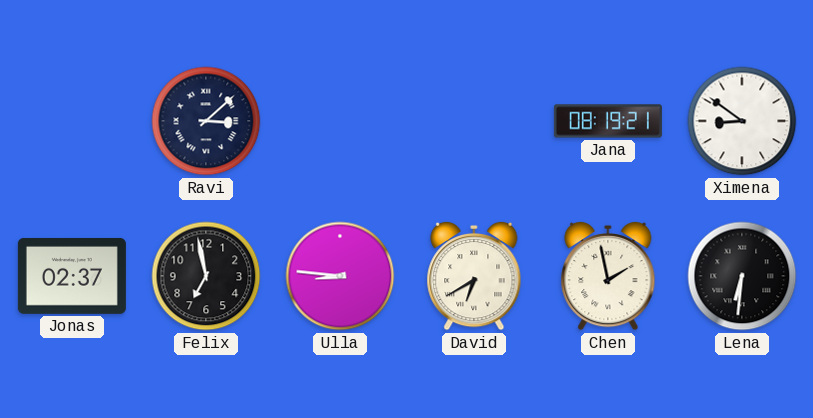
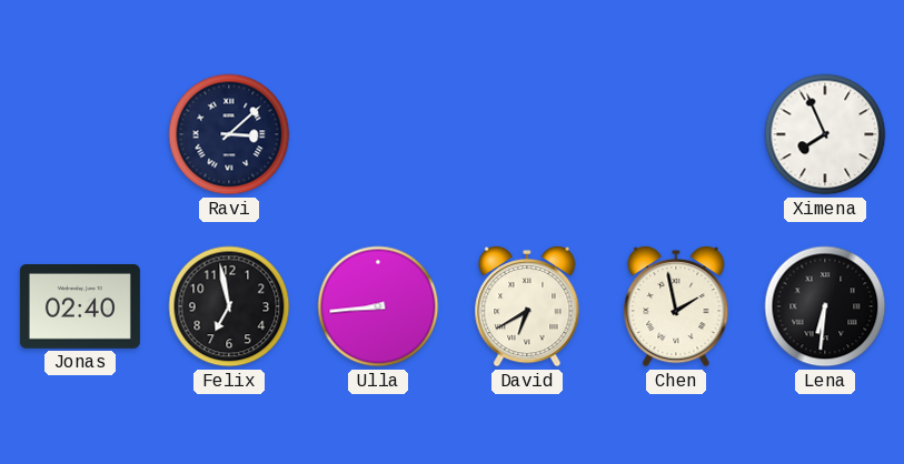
Jana: 08:19 -> none (608, 121)
Ximena: 8:51 -> 7:56 (825, 134)
Jonas: 02:37 -> 02:40 (80, 306)
Ulla: 8:46 -> 8:44 (378, 306)
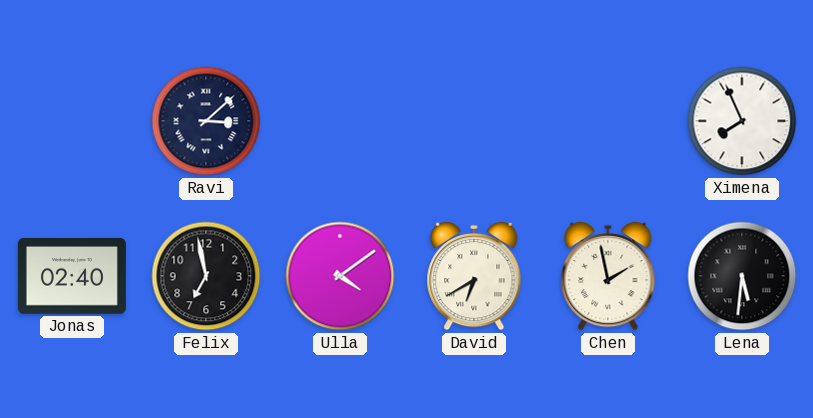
Ulla: 8:44 -> 4:09 (340, 276)
Lena: 6:31 -> 5:31 (742, 276)
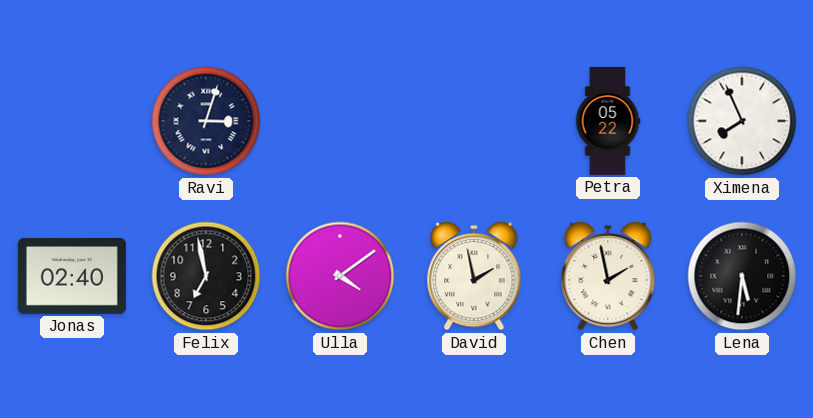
Ravi: 3:08 -> 3:03 (206, 121)
Petra: none -> 05:22 (608, 121)
David: 6:40 -> 1:58 (474, 276)
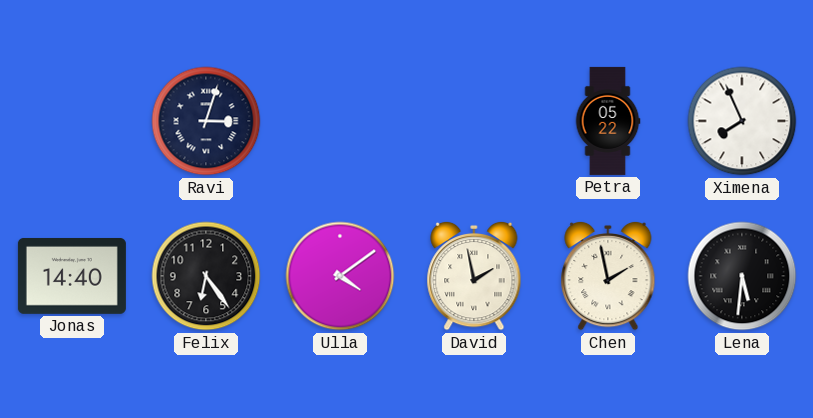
Jonas: 02:40 -> 14:40 (72, 276)
Felix: 6:58 -> 6:24 (206, 276)
